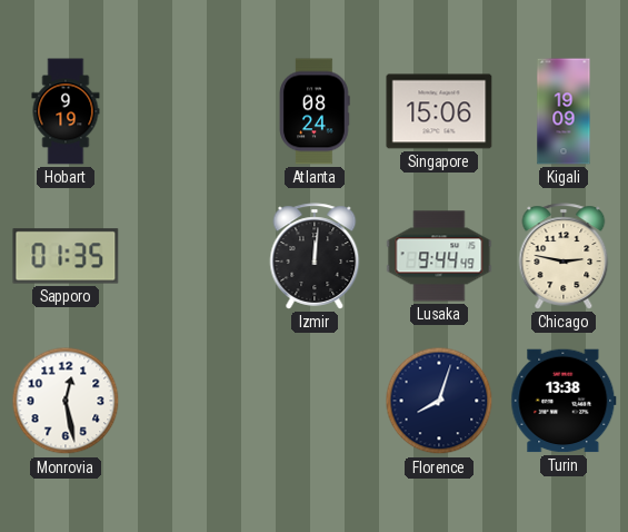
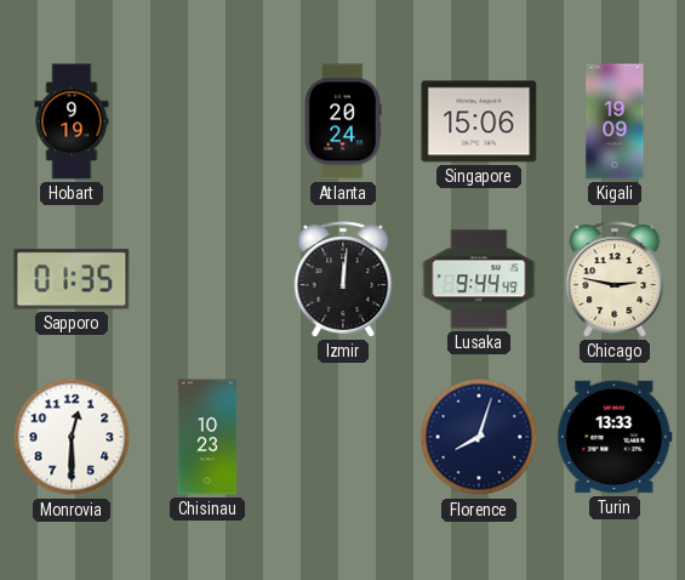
Atlanta: 08:24 -> 20:24 (343, 121)
Monrovia: 12:28 -> 12:30 (72, 437)
Chisinau: none -> 10:23 (207, 437)
Turin: 13:38 -> 13:33 (615, 437)
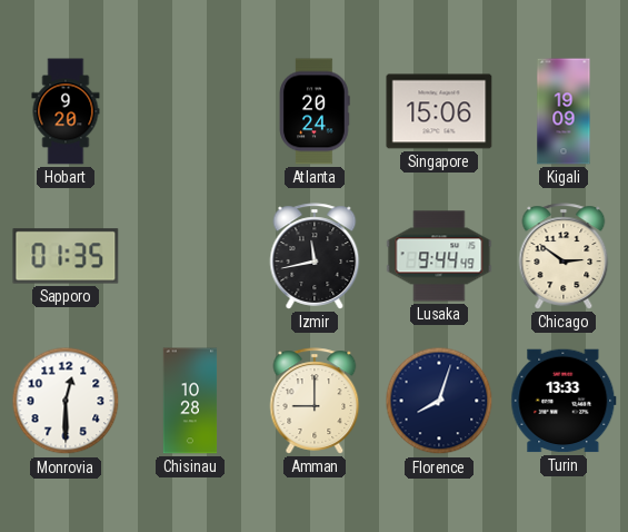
Hobart: 9:19 -> 9:20 (66, 111)
Izmir: 12:01 -> 11:43 (315, 256)
Chicago: 2:47 -> 2:51 (564, 256)
Chisinau: 10:23 -> 10:28 (190, 401)
Amman: none -> 9:00 (315, 401)
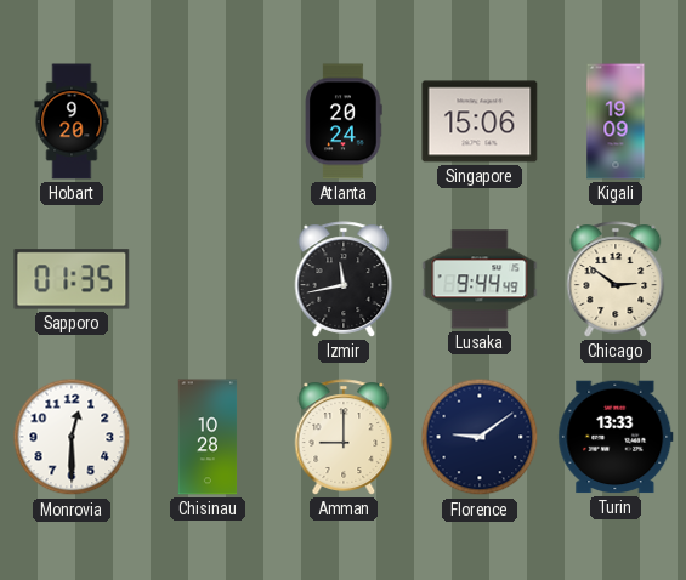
Florence: 8:03 -> 9:09 (480, 437)
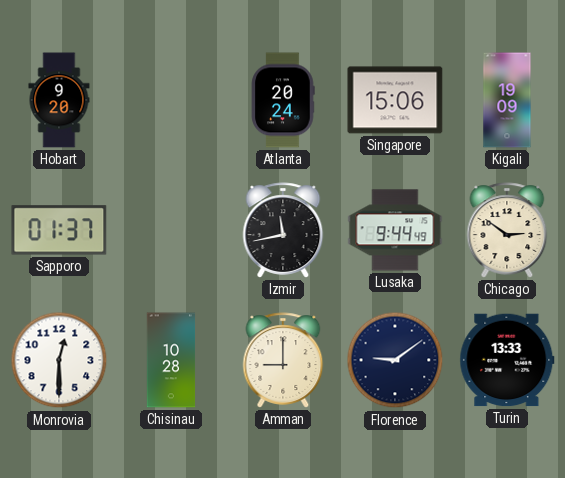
Sapporo: 01:35 -> 01:37 (59, 230)
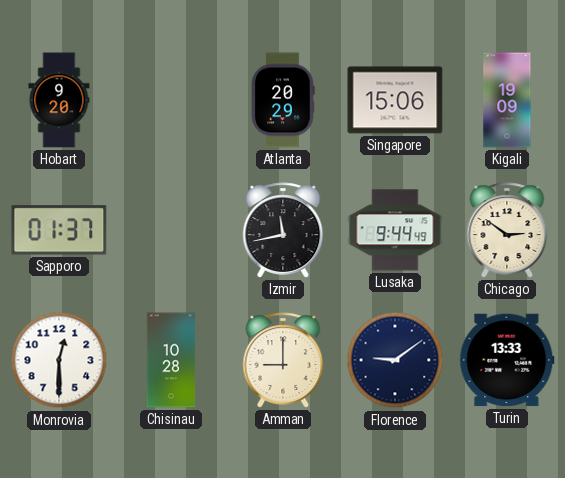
Atlanta: 20:24 -> 20:29 (283, 100)
